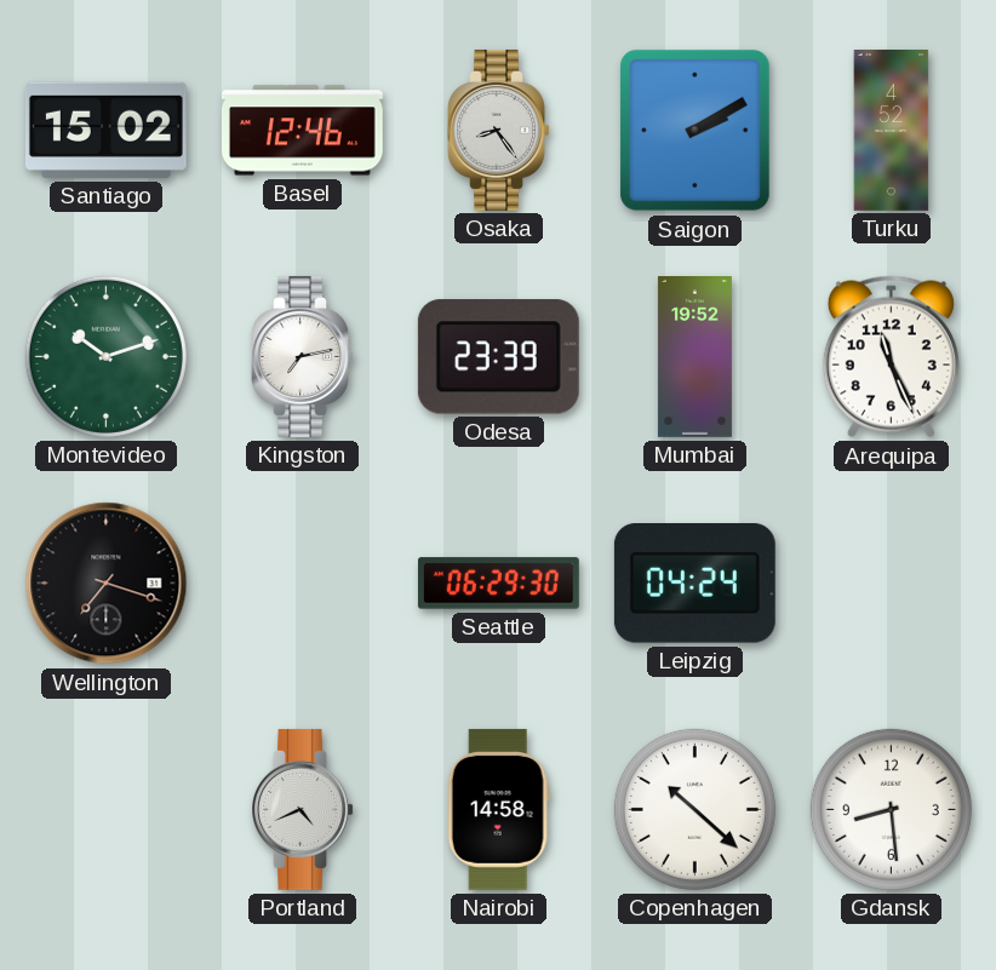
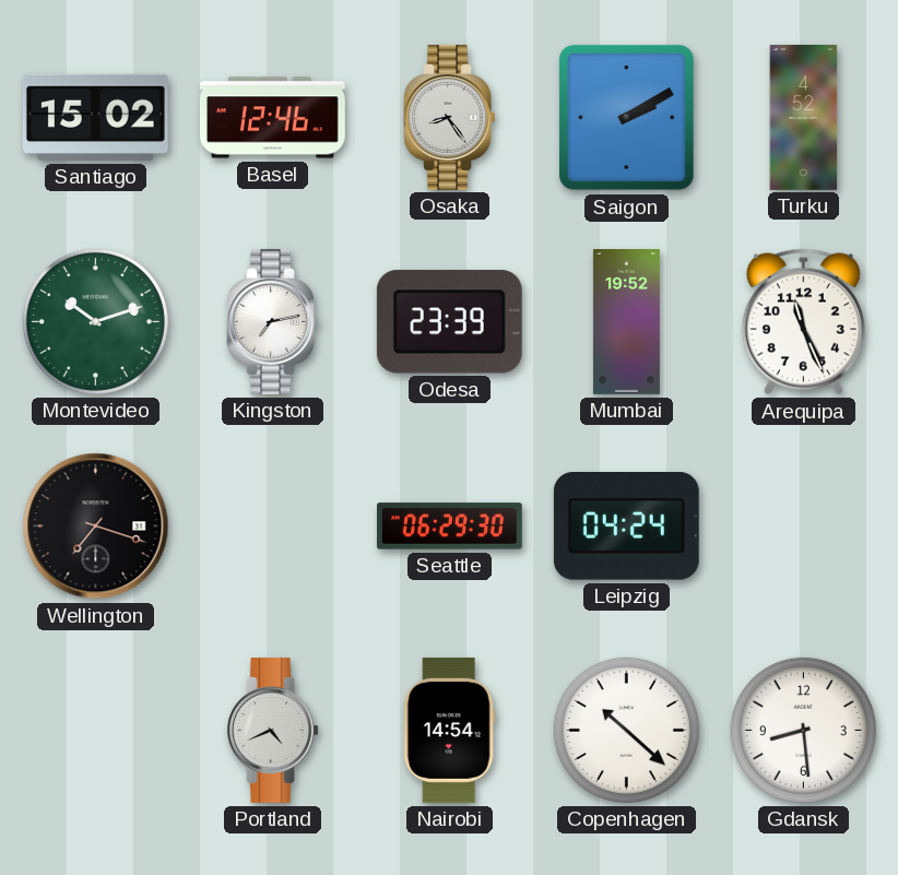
Nairobi: 14:58 -> 14:54 (449, 730)
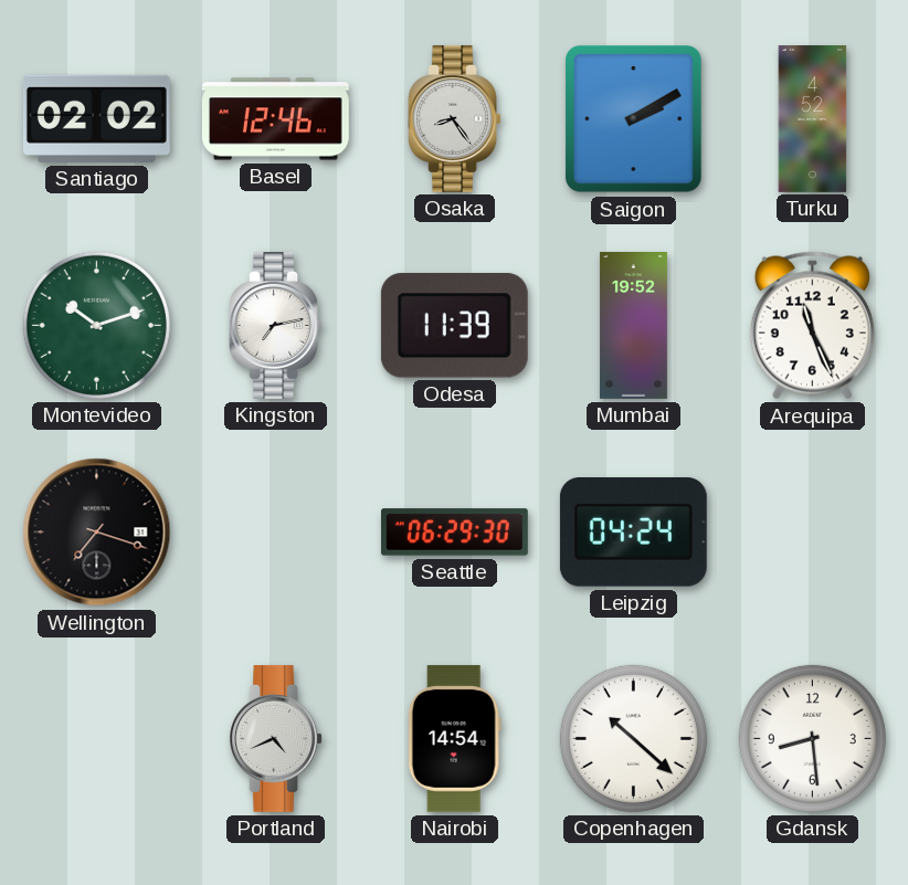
Santiago: 15:02 -> 02:02 (96, 118)
Odesa: 23:39 -> 11:39 (454, 326)
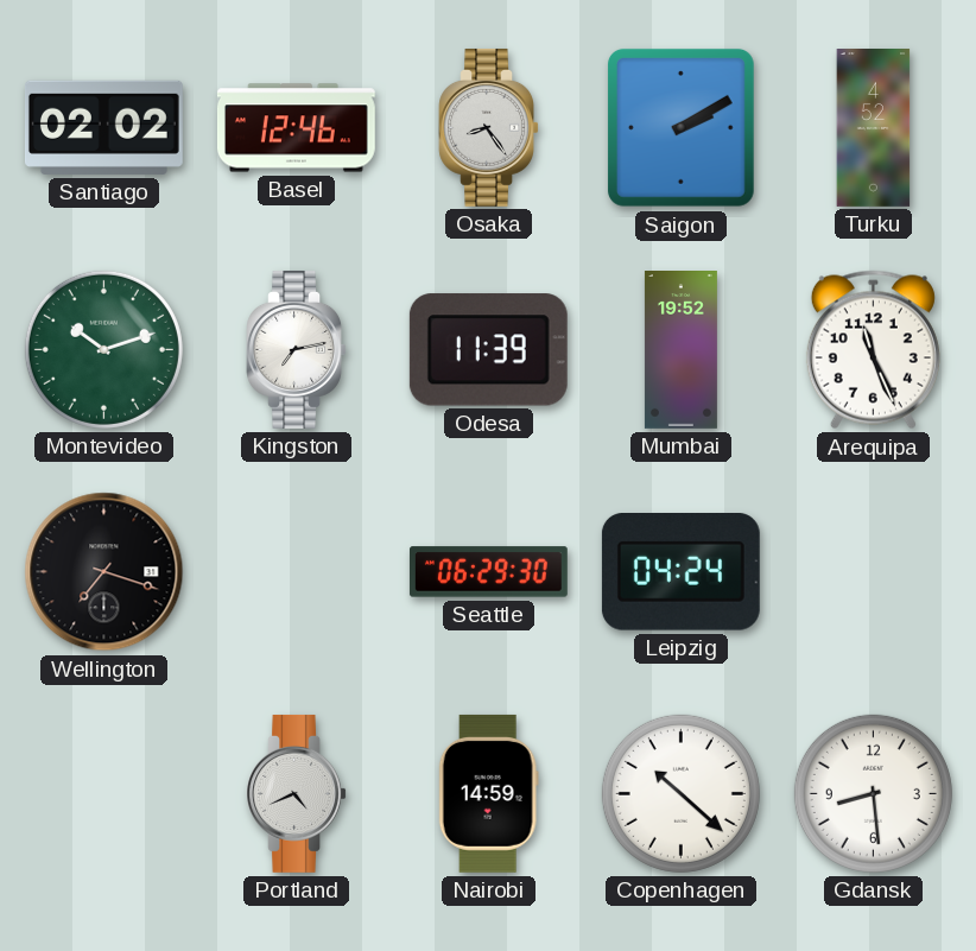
Nairobi: 14:54 -> 14:59 (488, 793)
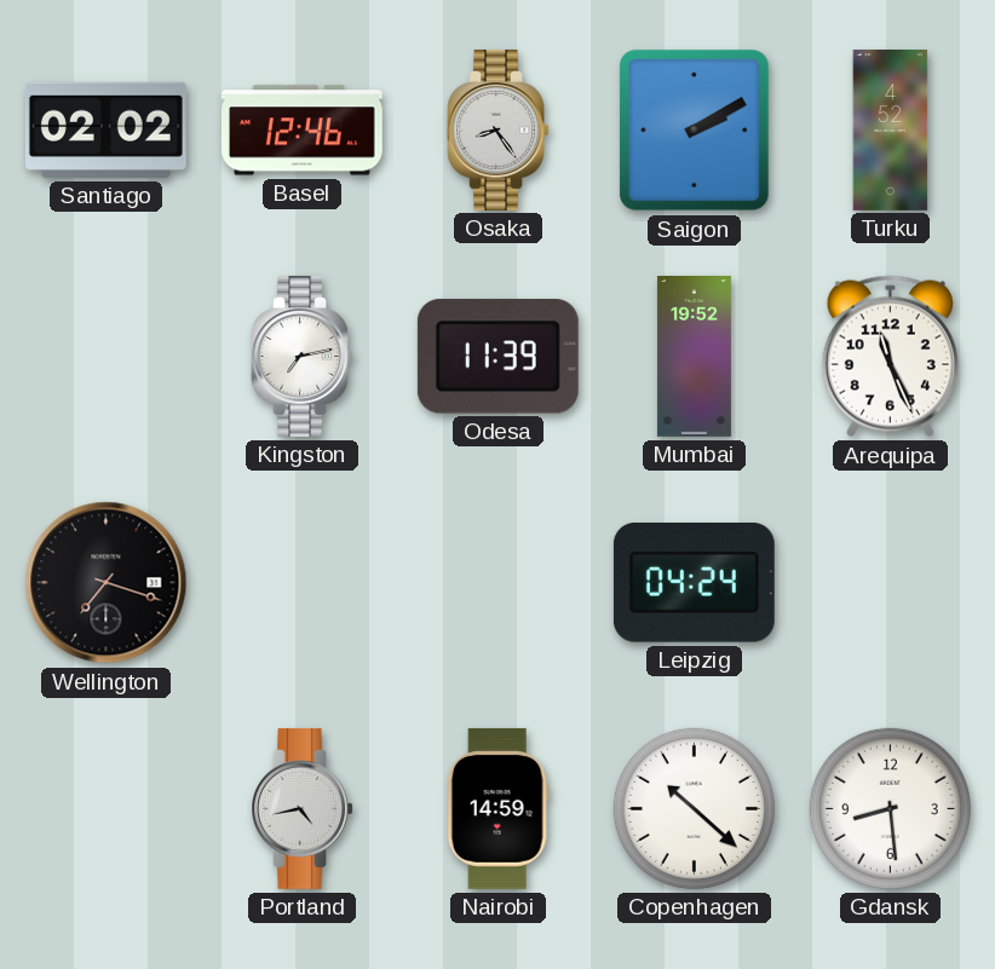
Montevideo: 10:12 -> none (103, 349)
Seattle: 06:29 -> none (488, 572)
Portland: 4:41 -> 4:43 (301, 808)
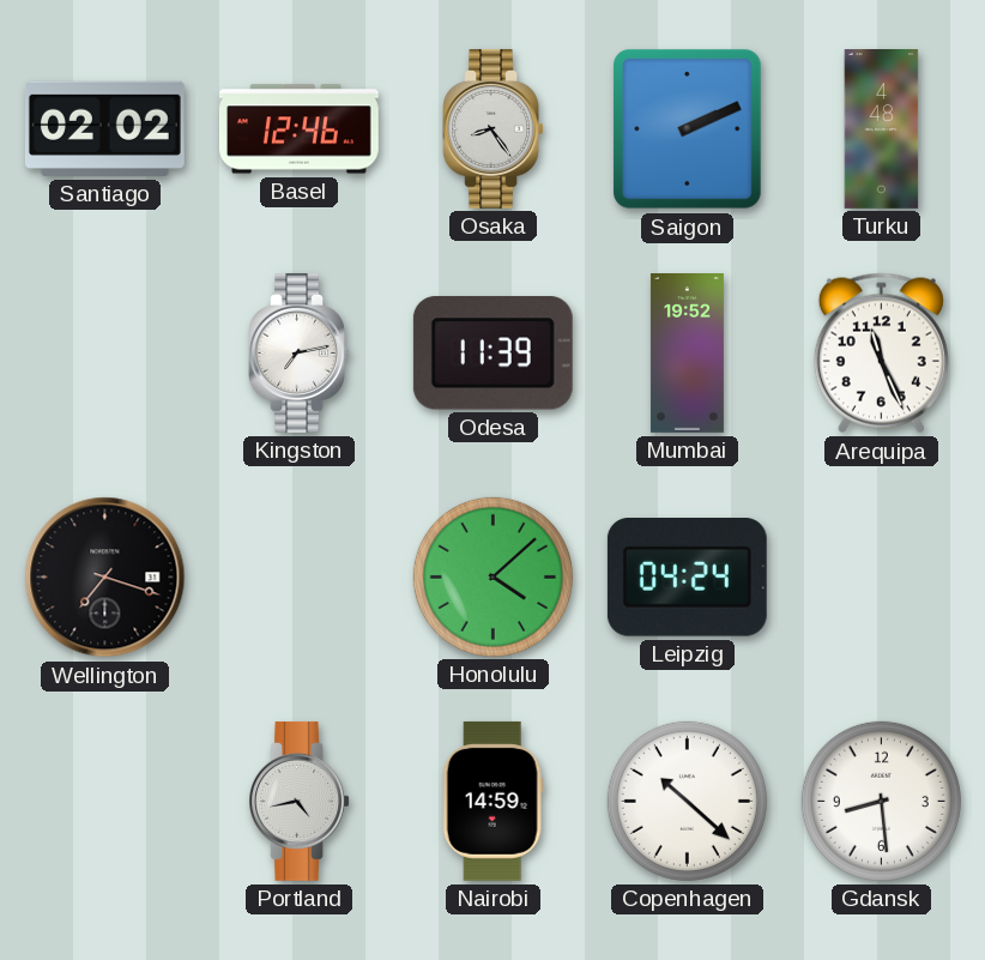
Saigon: 2:10 -> 2:11 (687, 128)
Turku: 4:52 -> 4:48 (882, 129)
Honolulu: none -> 4:08 (492, 576)
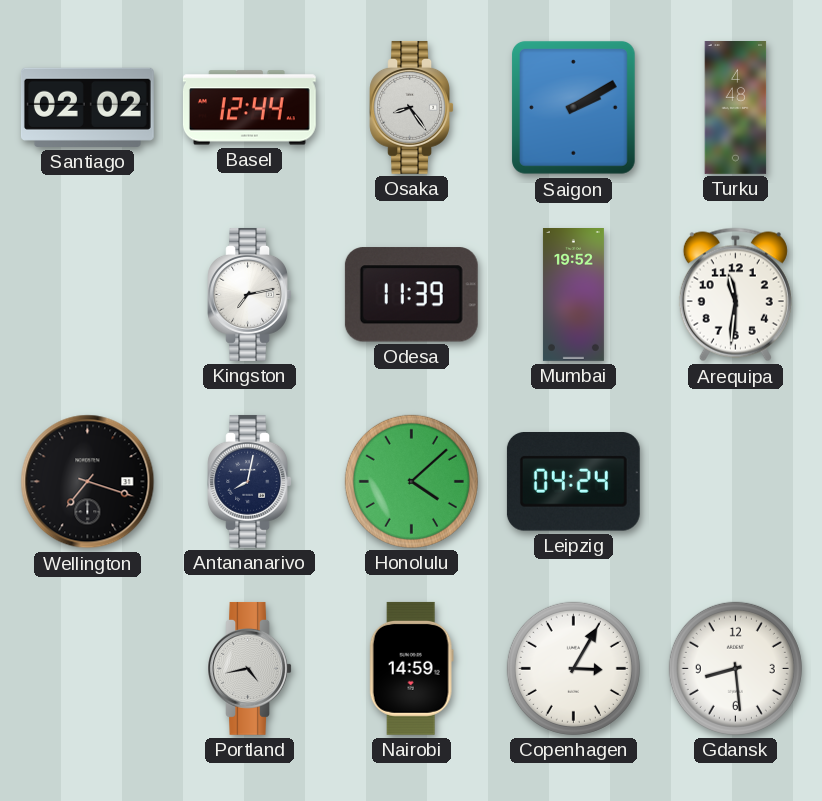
Basel: 12:46 -> 12:44 (249, 108)
Saigon: 2:11 -> 2:10 (573, 107)
Arequipa: 11:26 -> 11:31 (735, 295)
Antananarivo: none -> 8:02 (249, 481)
Copenhagen: 10:22 -> 3:05 (573, 668)
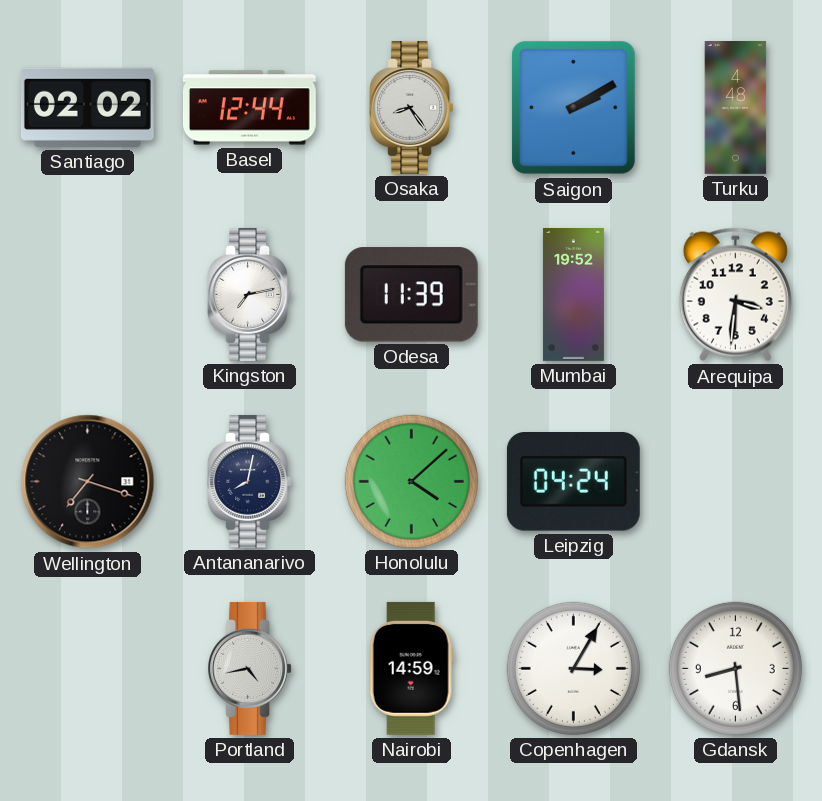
Arequipa: 11:31 -> 3:31 (735, 295)
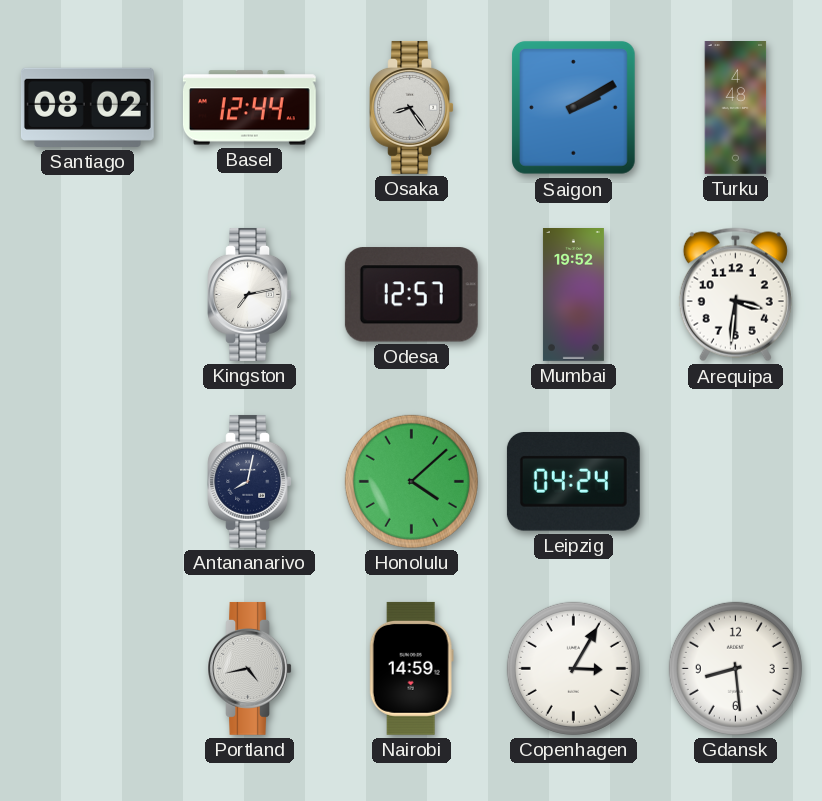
Santiago: 02:02 -> 08:02 (87, 107)
Odesa: 11:39 -> 12:57 (411, 295)
Wellington: 7:18 -> none (88, 482)
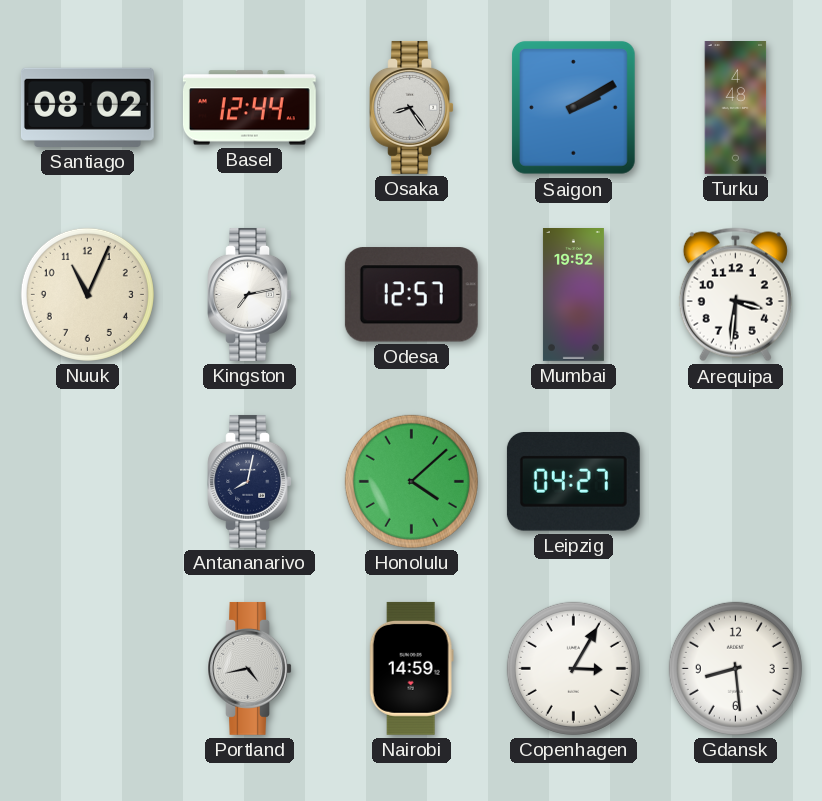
Nuuk: none -> 11:04 (87, 294)
Leipzig: 04:24 -> 04:27 (573, 482)
